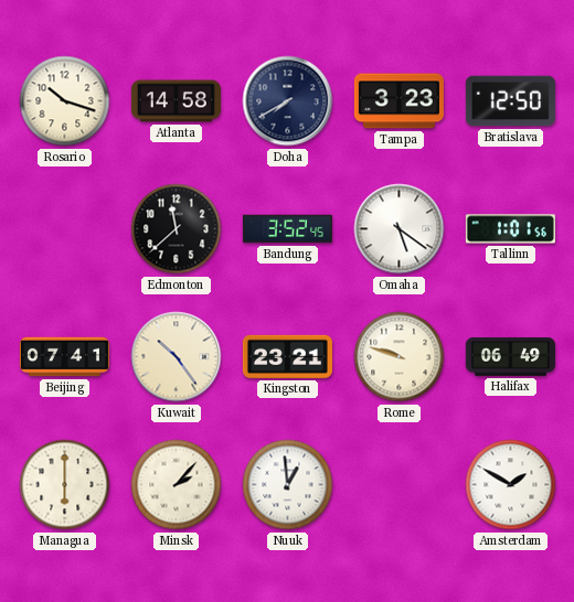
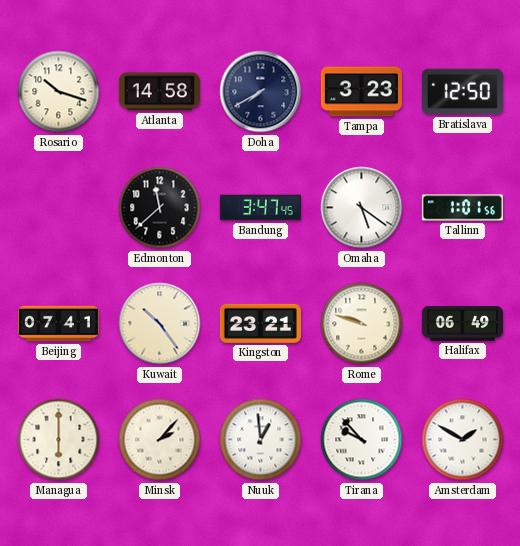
Bandung: 3:52 -> 3:47 (260, 208)
Tirana: none -> 9:53 (362, 440)
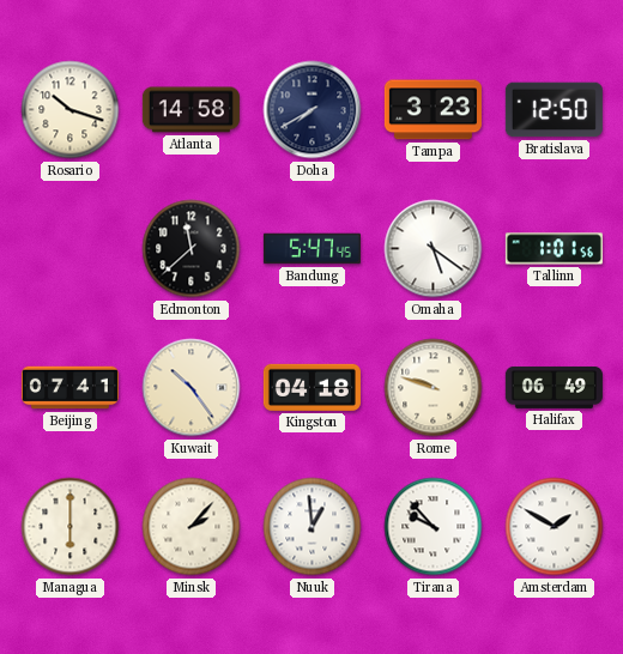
Bandung: 3:47 -> 5:47 (311, 249)
Kingston: 23:21 -> 04:18 (311, 387)
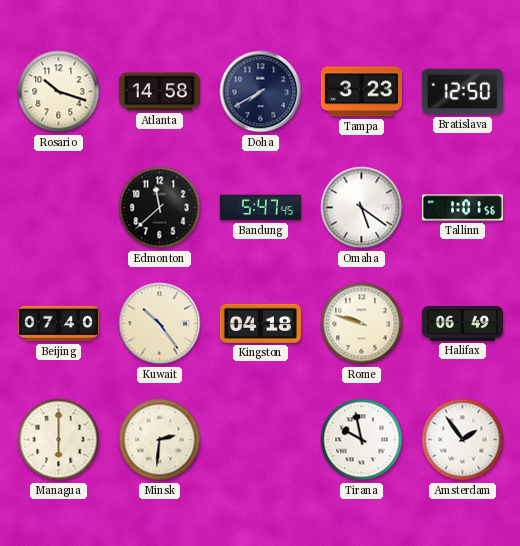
Beijing: 07:41 -> 07:40 (58, 324)
Minsk: 2:07 -> 2:31 (160, 440)
Nuuk: 12:59 -> none (313, 527)
Tirana: 9:53 -> 9:58 (362, 440)
Amsterdam: 1:50 -> 1:54 (463, 440)
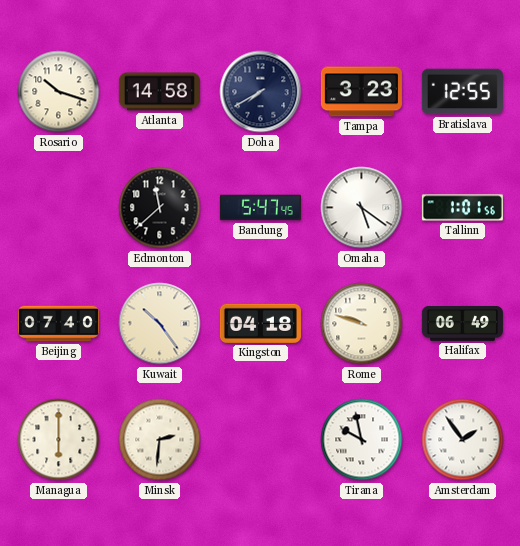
Bratislava: 12:50 -> 12:55 (462, 92)
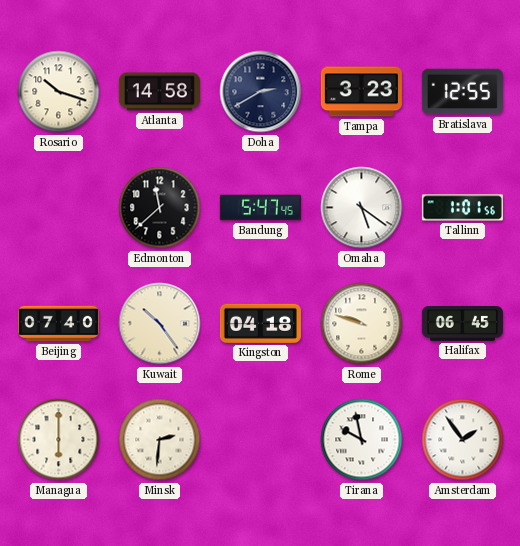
Doha: 7:40 -> 2:40 (261, 92)
Halifax: 06:49 -> 06:45 (462, 323)
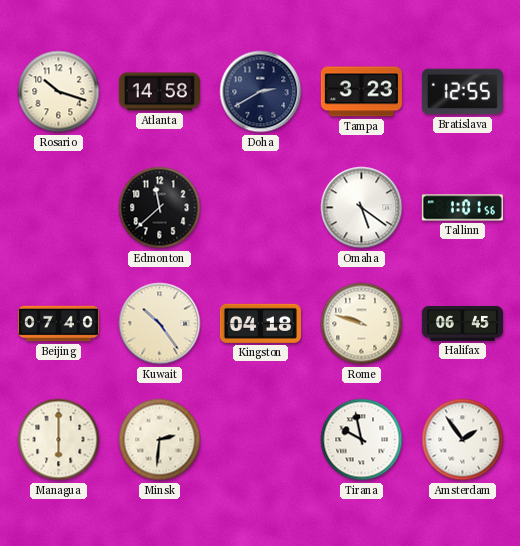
Bandung: 5:47 -> none (260, 208)
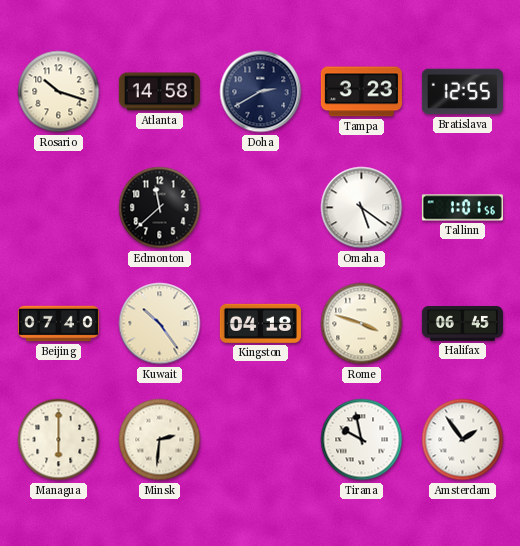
Rome: 9:48 -> 3:48 (362, 324)
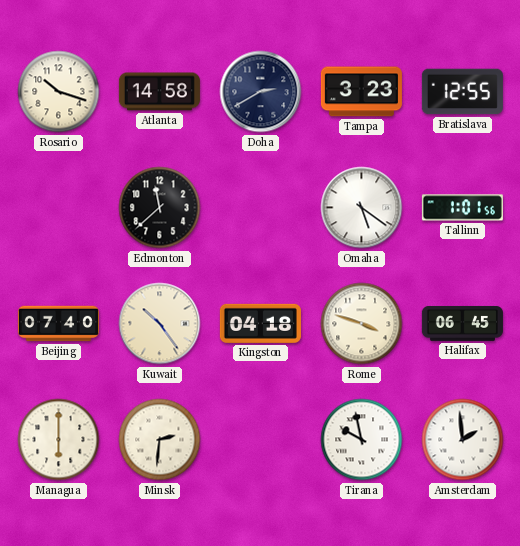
Amsterdam: 1:54 -> 1:59 (463, 440)
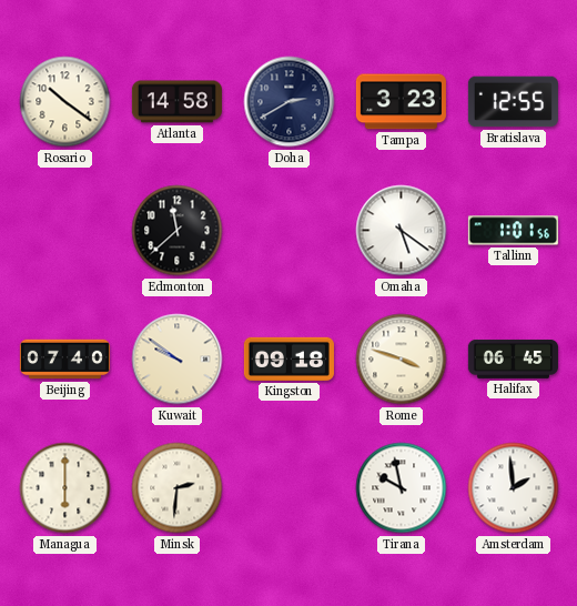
Rosario: 10:18 -> 10:21 (65, 102)
Kuwait: 10:24 -> 9:51 (178, 360)
Kingston: 04:18 -> 09:18 (288, 358)
